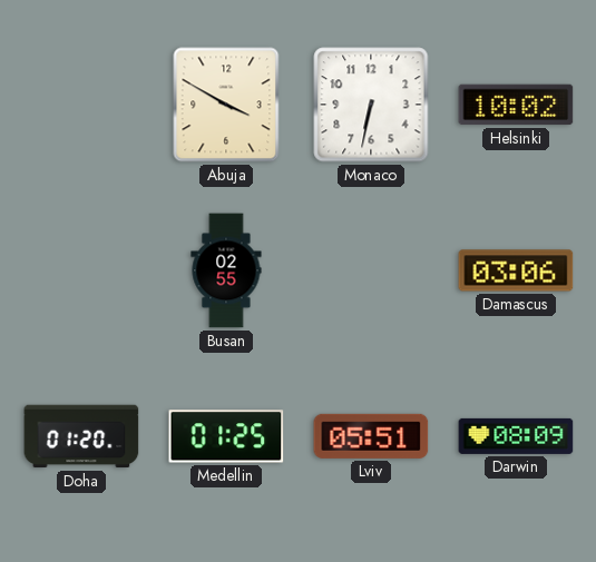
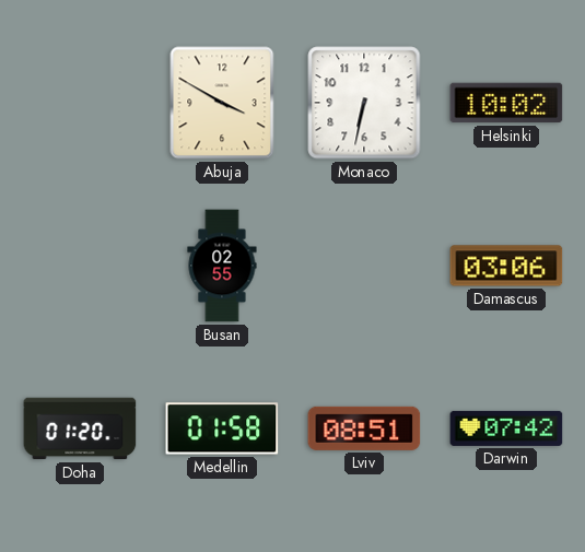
Medellin: 01:25 -> 01:58 (222, 428)
Lviv: 05:51 -> 08:51 (364, 428)
Darwin: 08:09 -> 07:42 (506, 428)
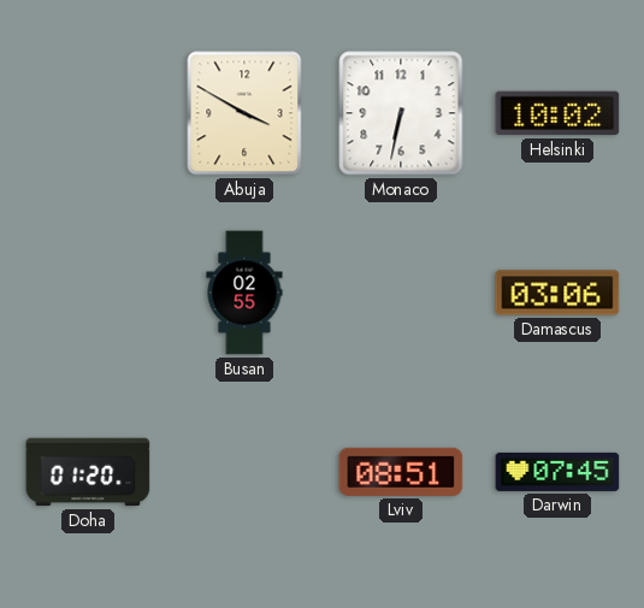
Medellin: 01:58 -> none (222, 428)
Darwin: 07:42 -> 07:45 (557, 472)
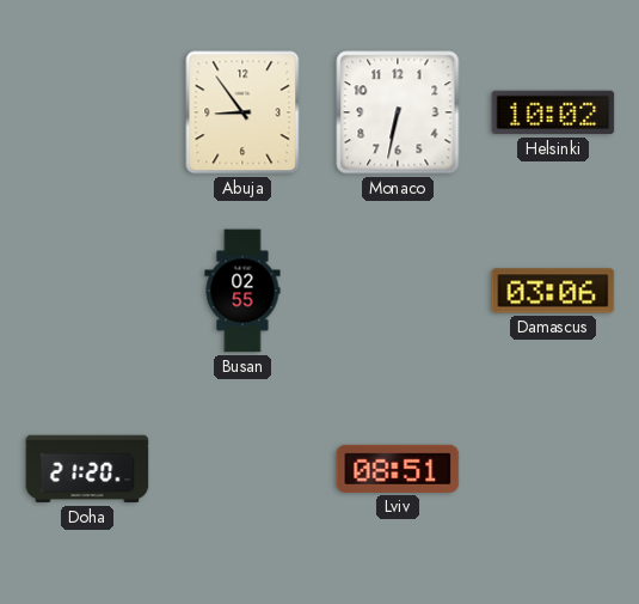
Abuja: 3:50 -> 8:54 (242, 112)
Doha: 01:20 -> 21:20 (87, 469)
Darwin: 07:45 -> none (557, 472)
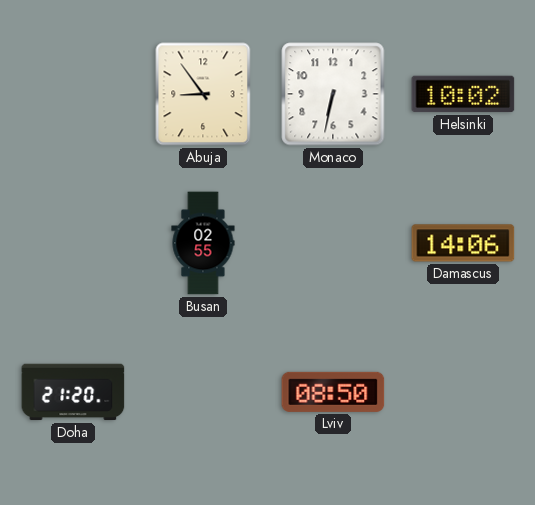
Damascus: 03:06 -> 14:06 (463, 243)
Lviv: 08:51 -> 08:50 (333, 392)
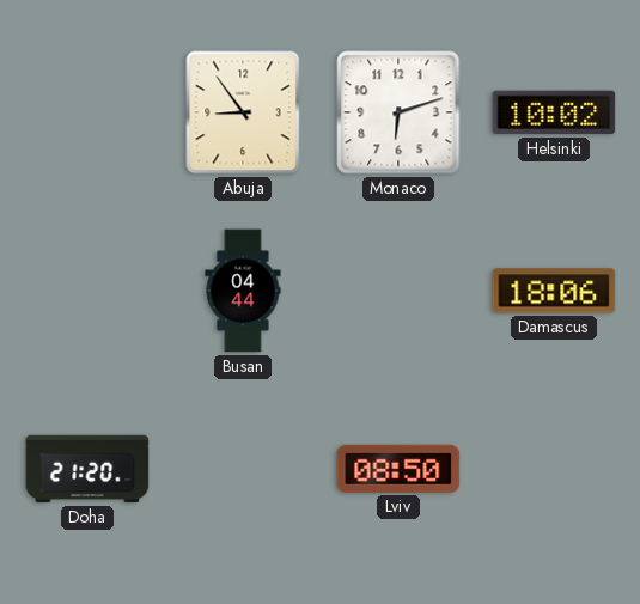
Monaco: 6:32 -> 6:12 (398, 112)
Busan: 02:55 -> 04:44 (243, 291)
Damascus: 14:06 -> 18:06 (554, 291)
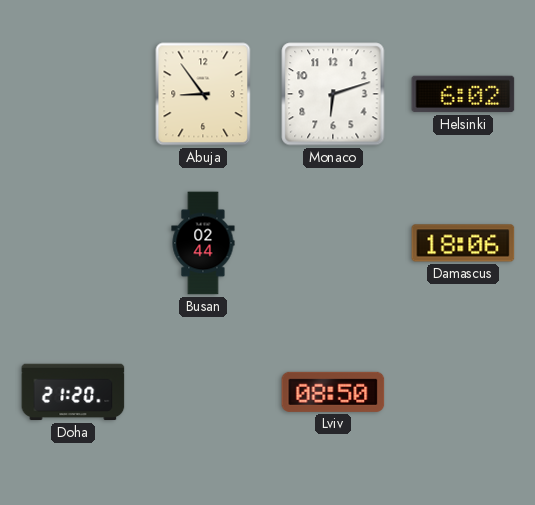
Helsinki: 10:02 -> 6:02 (463, 94)
Busan: 04:44 -> 02:44 (203, 243)
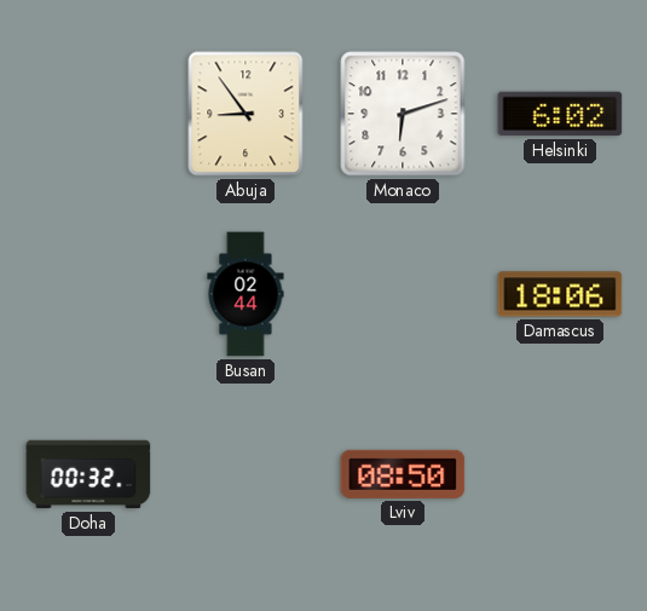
Doha: 21:20 -> 00:32 (88, 474)
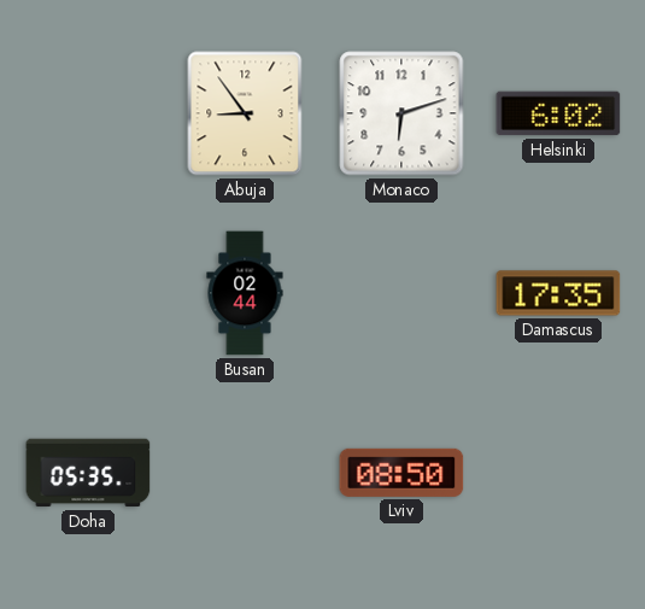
Damascus: 18:06 -> 17:35 (558, 293)
Doha: 00:32 -> 05:35 (88, 473)
